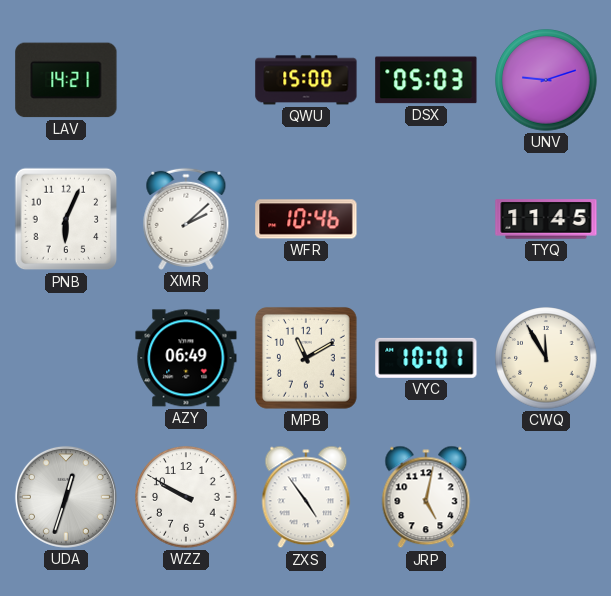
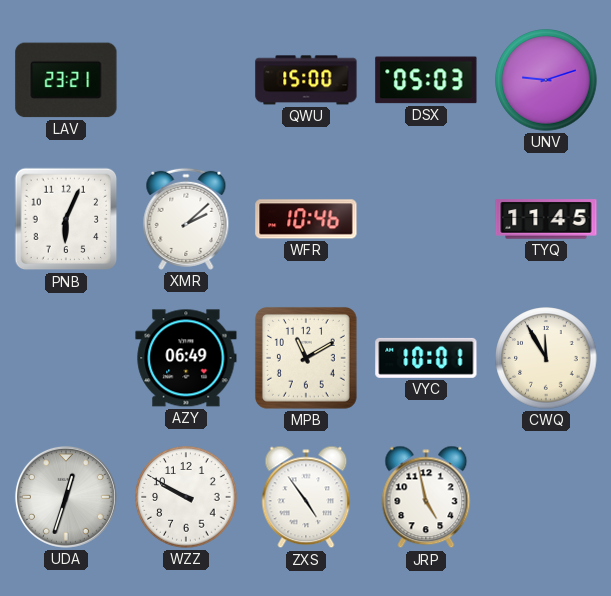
LAV: 14:21 -> 23:21 (66, 80)
JRP: 5:02 -> 4:58 (426, 497)
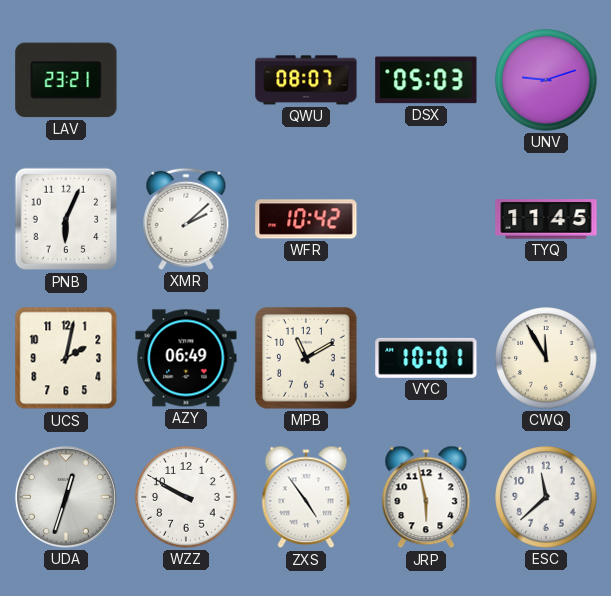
QWU: 15:00 -> 08:07 (306, 80)
WFR: 10:46 -> 10:42 (306, 219)
UCS: none -> 2:02 (66, 358)
JRP: 4:58 -> 5:58 (426, 497)
ESC: none -> 11:38 (546, 497)
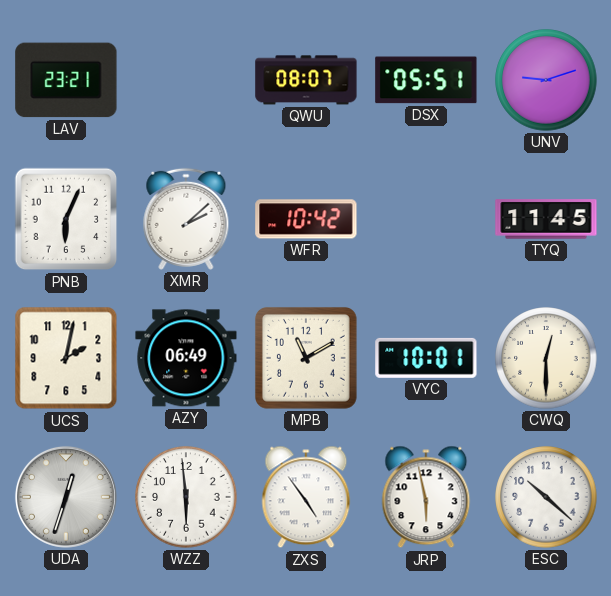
DSX: 05:03 -> 05:51 (426, 80)
CWQ: 11:55 -> 12:30 (546, 358)
WZZ: 9:50 -> 5:59 (186, 497)
ESC: 11:38 -> 10:22 (546, 497)
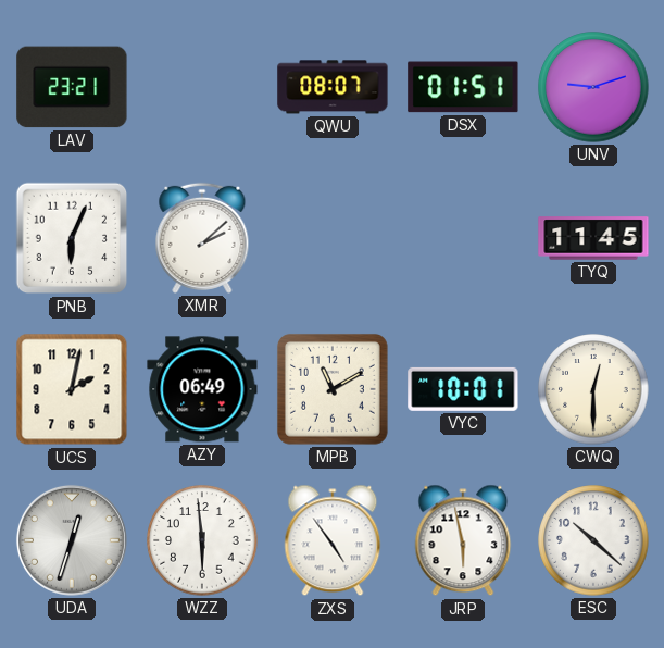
DSX: 05:51 -> 01:51 (463, 87)
WFR: 10:42 -> none (306, 219)
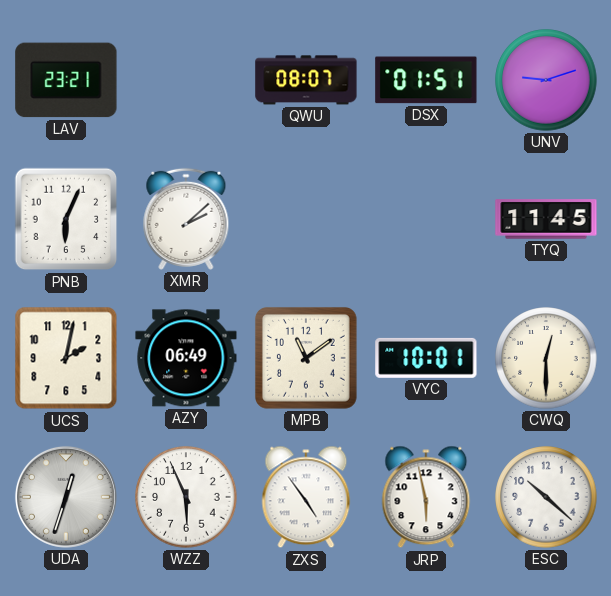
MPB: 11:10 -> 11:09 (306, 358)
WZZ: 5:59 -> 5:56 (186, 497)
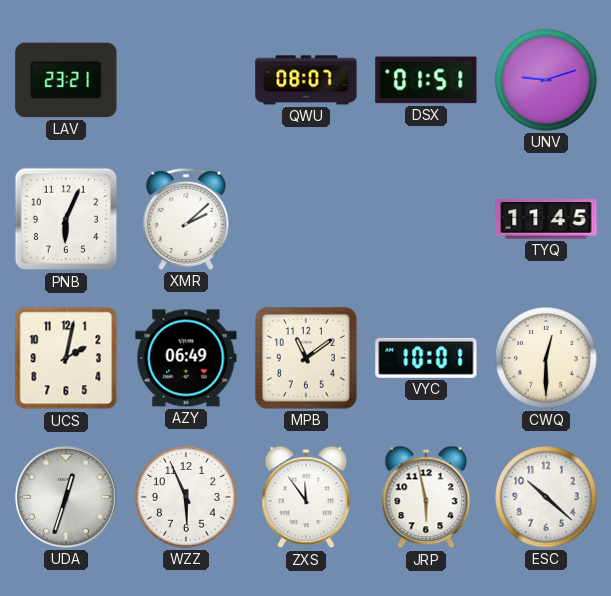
ZXS: 4:54 -> 11:54 (306, 497)
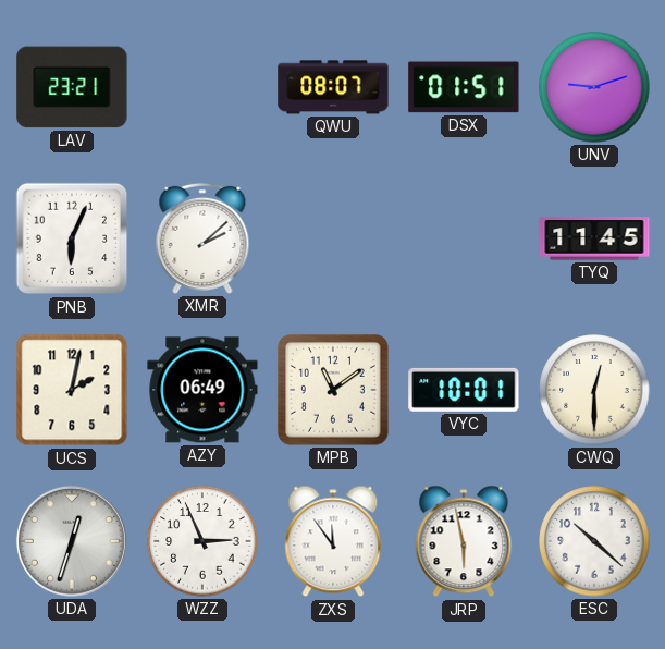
WZZ: 5:56 -> 2:56 (202, 541)
